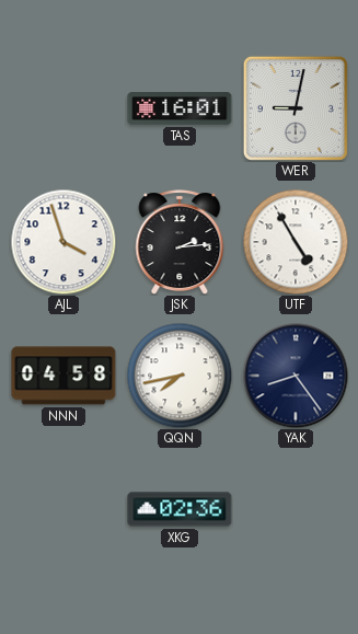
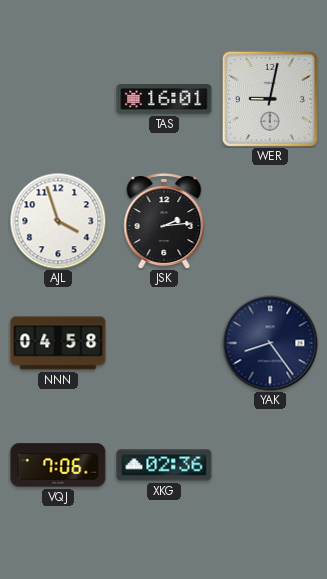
UTF: 4:55 -> none (296, 242)
QQN: 7:43 -> none (180, 376)
VQJ: none -> 7:06 (58, 465)
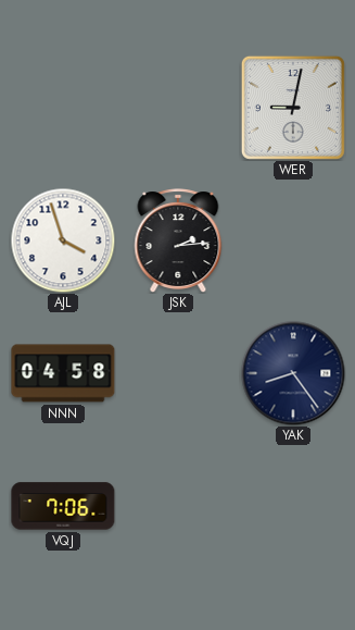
TAS: 16:01 -> none (164, 99)
XKG: 02:36 -> none (164, 465)
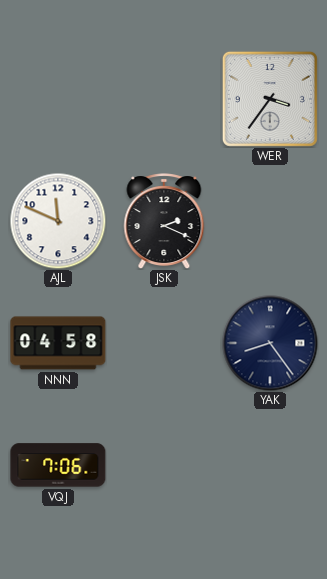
WER: 9:02 -> 3:36 (270, 99)
AJL: 3:57 -> 11:49 (58, 221)
JSK: 2:14 -> 2:19 (164, 221)
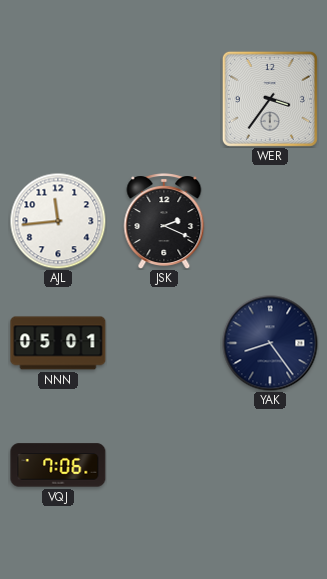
AJL: 11:49 -> 11:44 (58, 221)
NNN: 04:58 -> 05:01 (58, 343)
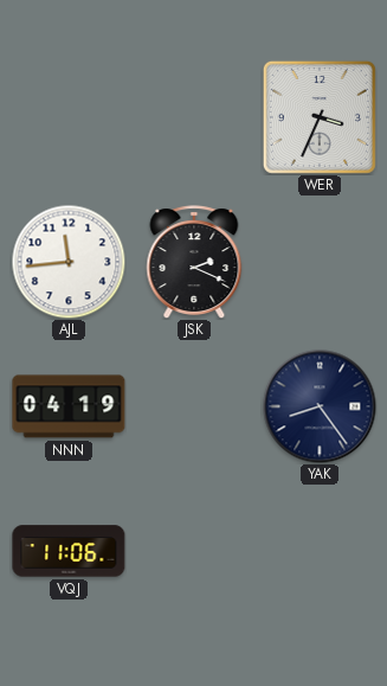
WER: 3:36 -> 3:34 (320, 117)
NNN: 05:01 -> 04:19 (69, 406)
VQJ: 7:06 -> 11:06 (69, 551)
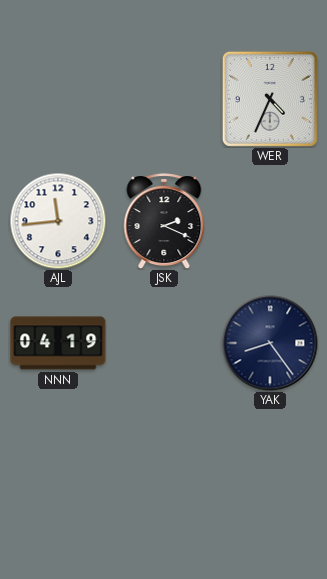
WER: 3:34 -> 4:34 (270, 99)
VQJ: 11:06 -> none (69, 551)
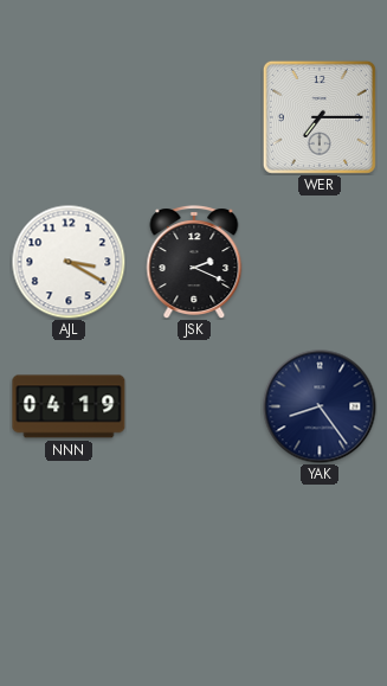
WER: 4:34 -> 7:15 (320, 117)
AJL: 11:44 -> 3:20 (69, 262)
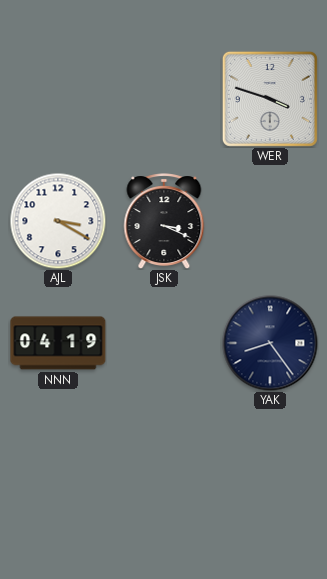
WER: 7:15 -> 3:48 (270, 99)
JSK: 2:19 -> 3:19 (164, 221)
